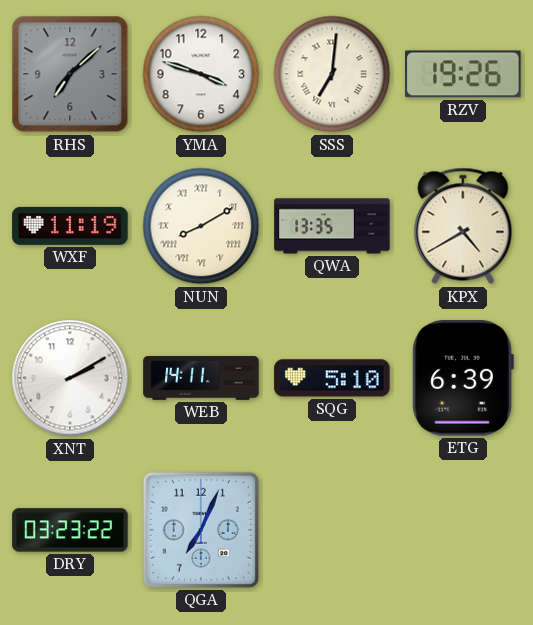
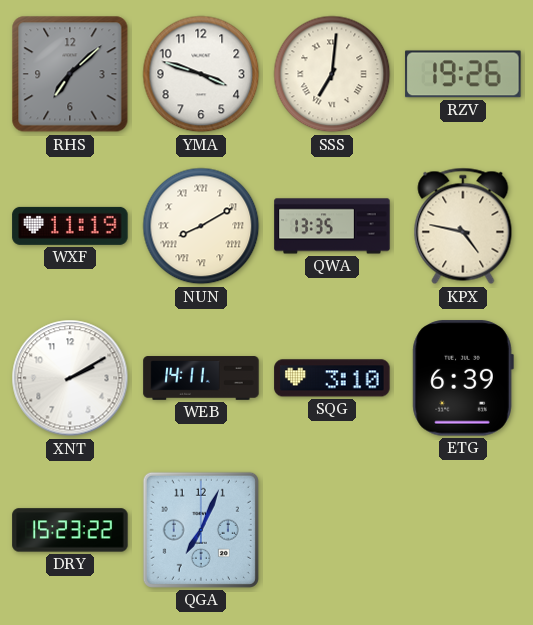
KPX: 4:40 -> 4:47 (463, 226)
SQG: 5:10 -> 3:10 (332, 378)
DRY: 03:23 -> 15:23 (70, 530)
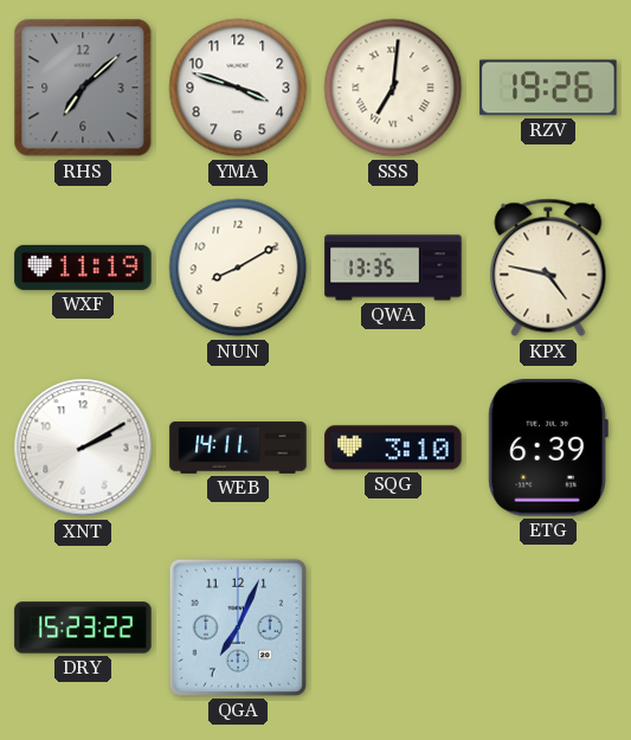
NUN numerals: Roman -> Arabic (238, 268)
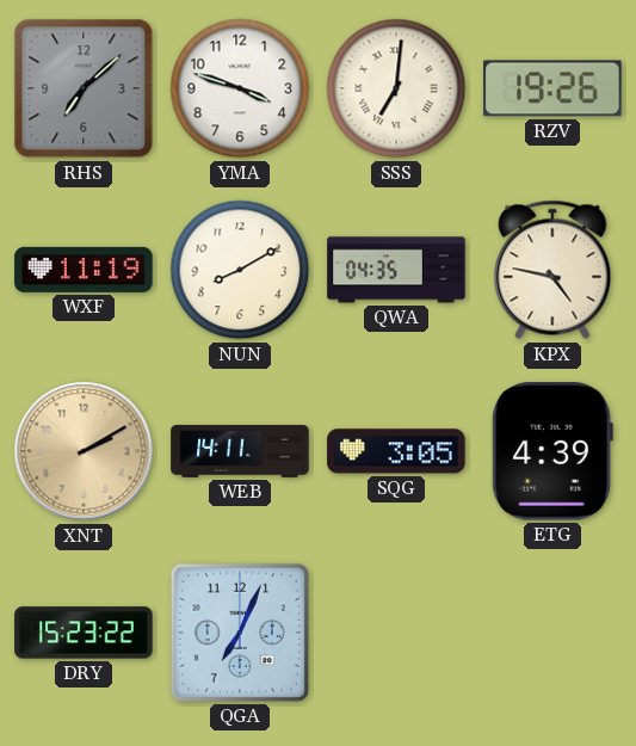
QWA: 13:35 -> 04:35 (396, 270)
XNT dial: white -> champagne (84, 451)
SQG: 3:10 -> 3:05 (396, 451)
ETG: 6:39 -> 4:39 (552, 451)
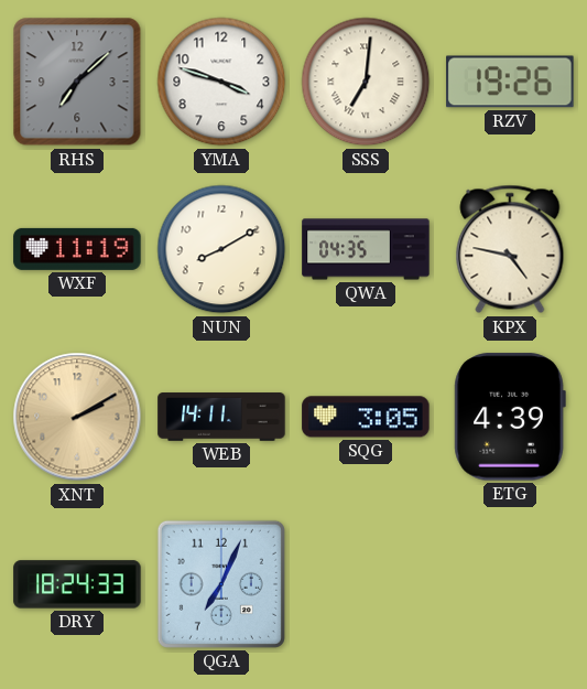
DRY: 15:23 -> 18:24 (77, 584)
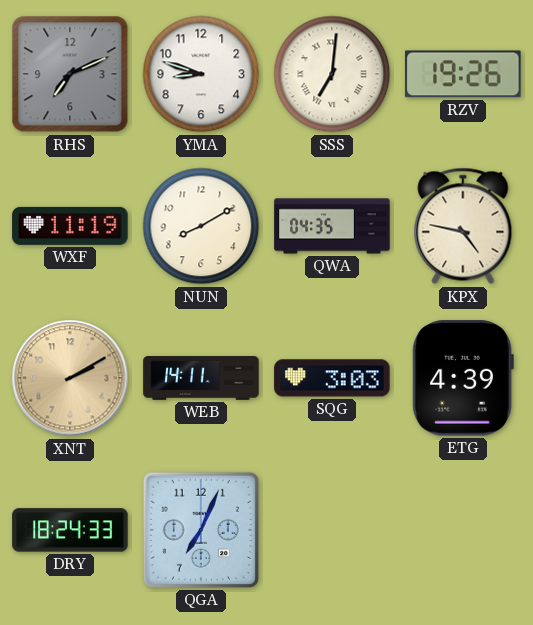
RHS: 7:08 -> 7:11 (70, 74)
YMA: 3:48 -> 8:48 (201, 74)
SQG: 3:05 -> 3:03 (332, 378)
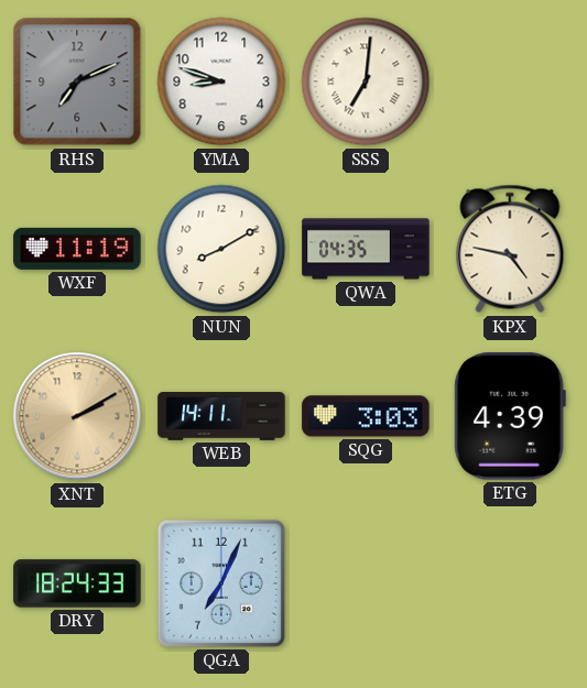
RZV: 19:26 -> none (463, 74)
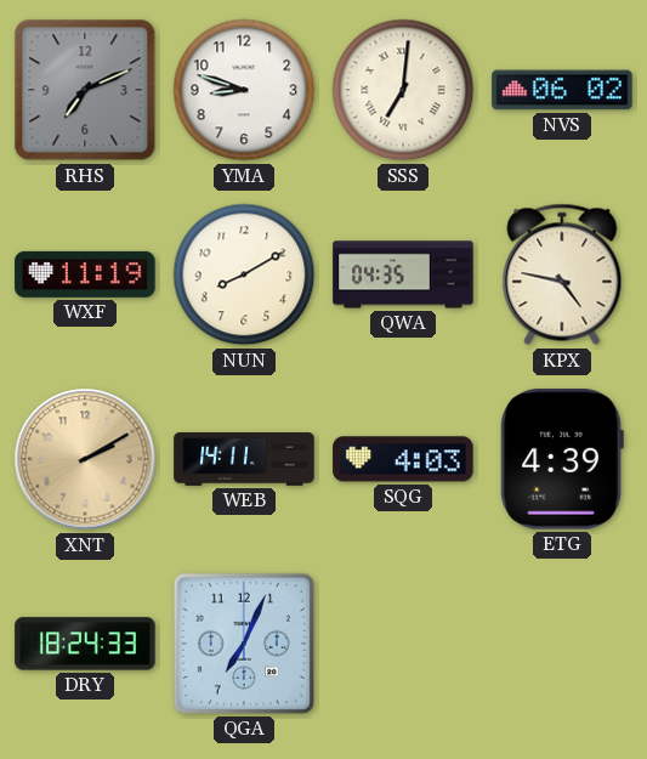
NVS: none -> 06:02 (562, 90)
SQG: 3:03 -> 4:03 (403, 459)
